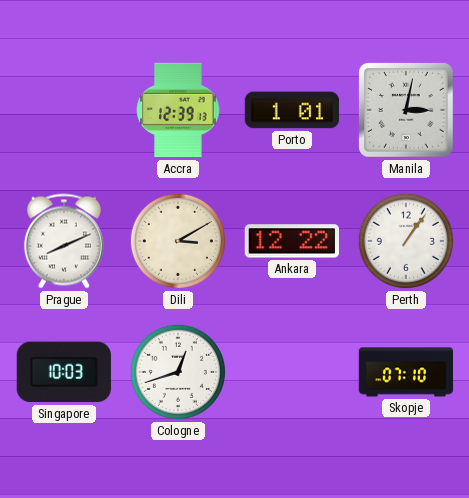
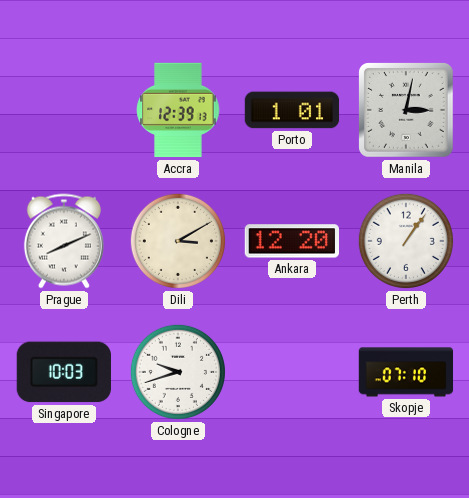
Ankara: 12:22 -> 12:20 (291, 241)
Cologne: 12:42 -> 9:42 (178, 372)
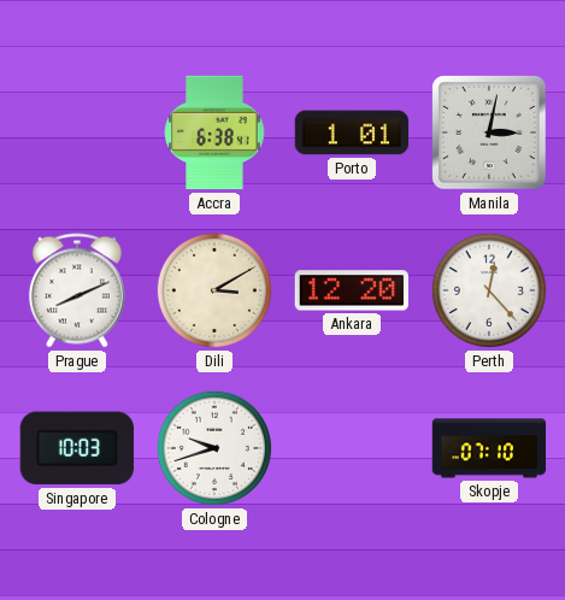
Accra: 12:39 -> 6:38 (214, 133)
Perth: 1:06 -> 12:23 (489, 290)
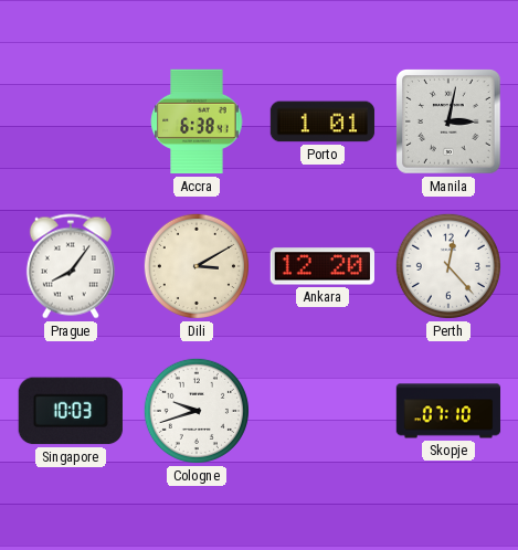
Prague: 8:11 -> 8:06 (71, 266)
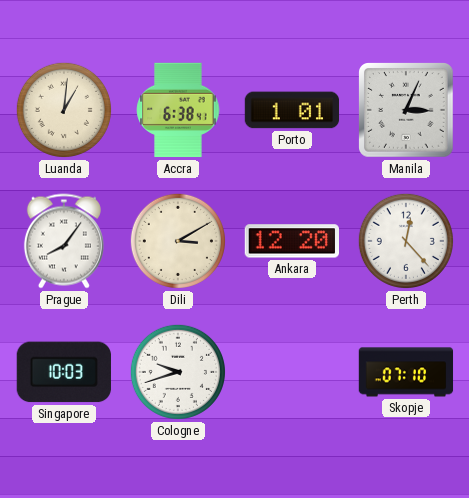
Luanda: none -> 1:01 (64, 110)
Manila: 3:02 -> 3:04 (407, 111)
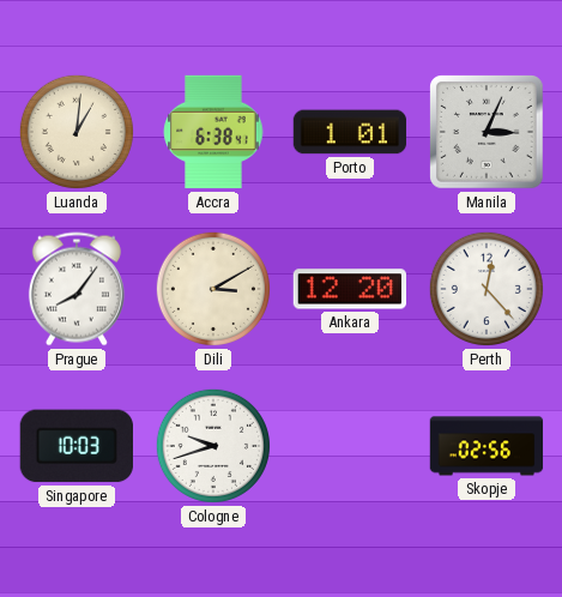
Skopje: 07:10 -> 02:56 (487, 446)
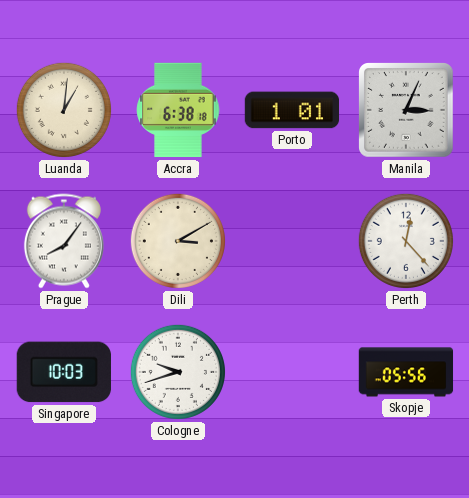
Accra: 6:38:41 -> 6:38:18 (178, 110)
Ankara: 12:20 -> none (349, 289)
Skopje: 02:56 -> 05:56 (406, 372)
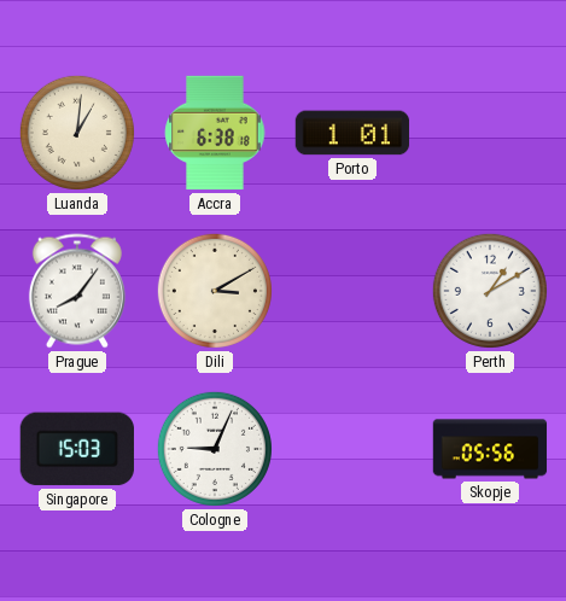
Manila: 3:04 -> none (407, 111)
Perth: 12:23 -> 1:10 (490, 291)
Singapore: 10:03 -> 15:03 (77, 449)
Cologne: 9:42 -> 9:04 (215, 449)
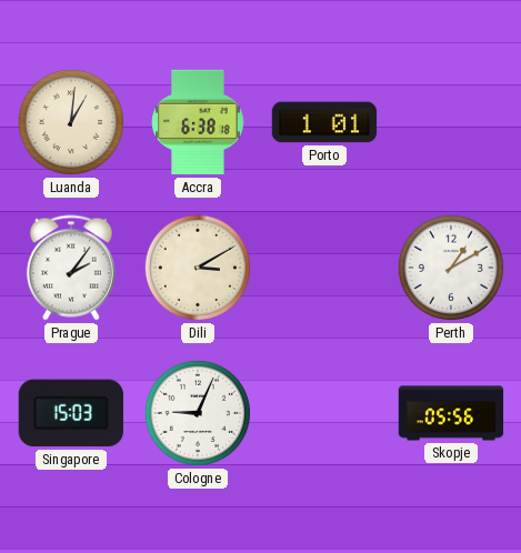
Prague: 8:06 -> 2:06 (71, 268)
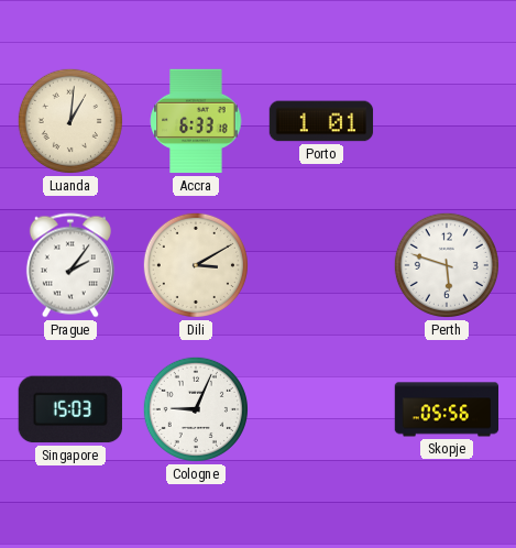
Accra: 6:38 -> 6:33 (196, 121)
Perth: 1:10 -> 5:48 (447, 265)
